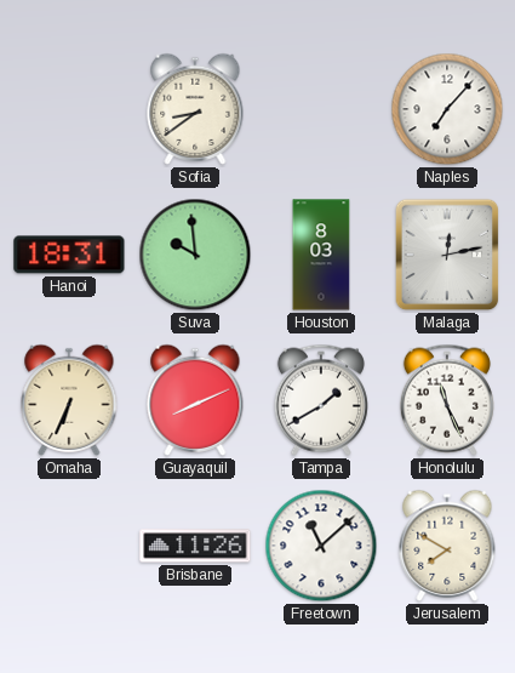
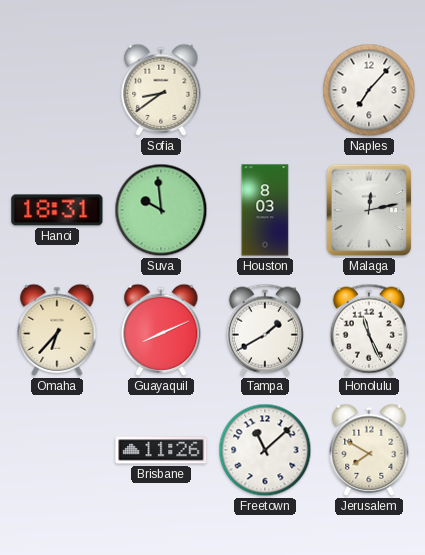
Omaha: 6:34 -> 6:37 (57, 330)
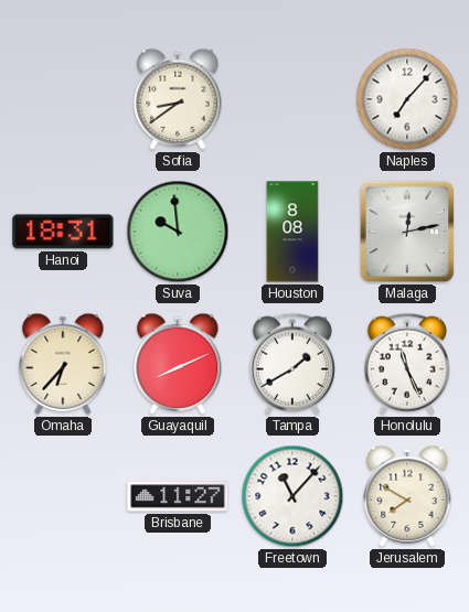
Houston: 8:03 -> 8:08 (292, 232)
Brisbane: 11:26 -> 11:27 (178, 496)
Freetown: 11:08 -> 11:07 (292, 496)
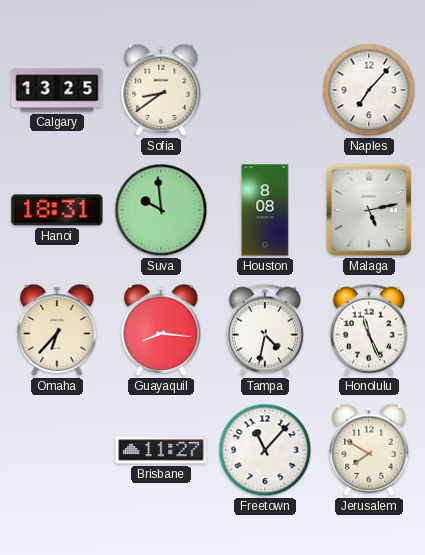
Calgary: none -> 13:25 (57, 90)
Malaga: 12:13 -> 5:13 (369, 210)
Guayaquil: 8:11 -> 8:16 (161, 330)
Tampa: 1:40 -> 4:32 (265, 330)
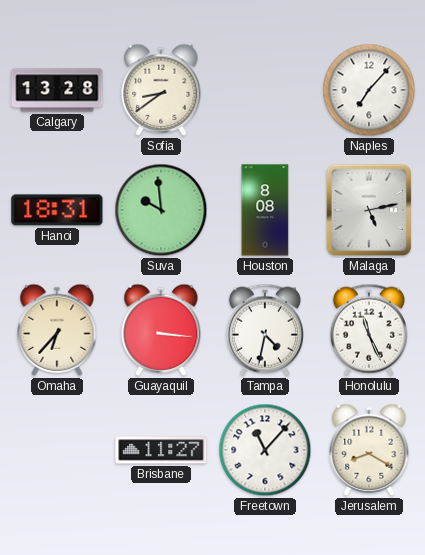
Calgary: 13:25 -> 13:28 (57, 90)
Guayaquil: 8:16 -> 3:16 (161, 330)
Jerusalem: 7:50 -> 8:20 (369, 450)
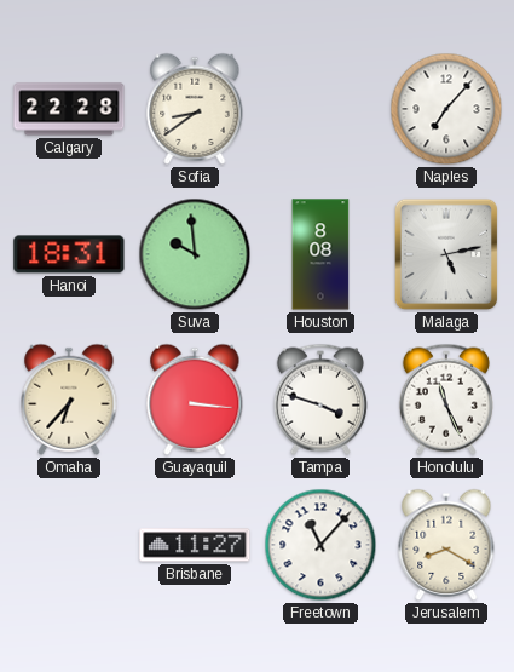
Calgary: 13:28 -> 22:28 (69, 109)
Tampa: 4:32 -> 3:48 (320, 400)
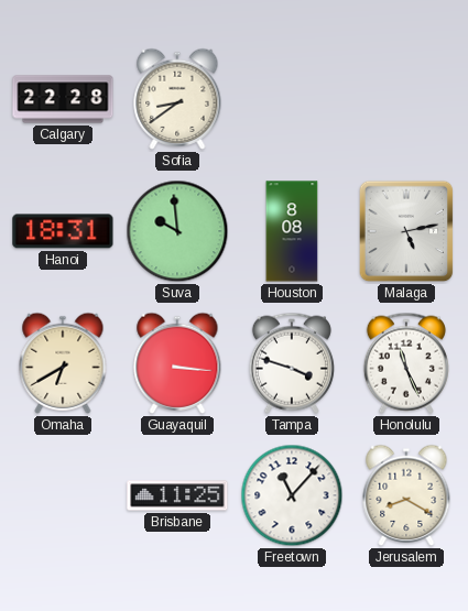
Naples: 7:07 -> none (446, 109)
Omaha: 6:37 -> 6:40 (63, 363)
Brisbane: 11:27 -> 11:25 (177, 495)
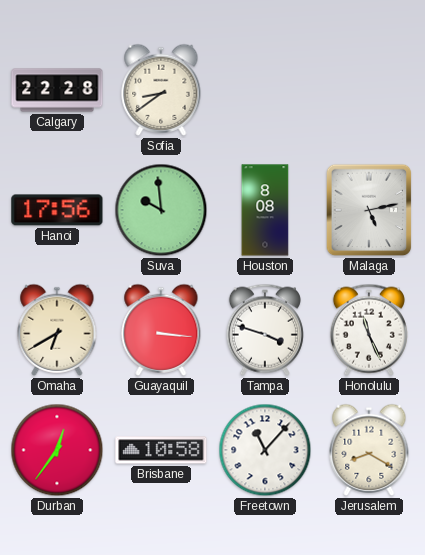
Hanoi: 18:31 -> 17:56 (57, 210)
Durban: none -> 12:36 (57, 450)
Brisbane: 11:25 -> 10:58 (161, 450)
